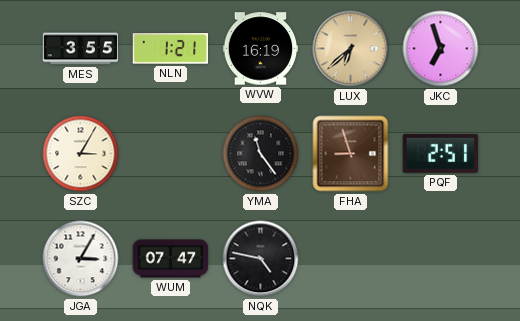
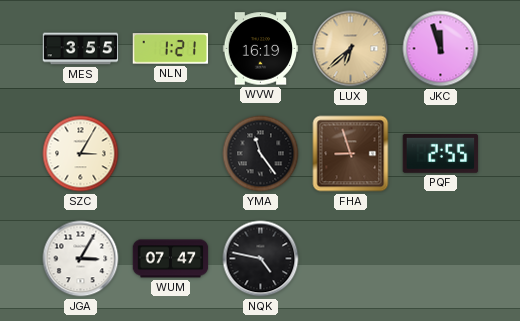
JKC: 6:57 -> 11:57 (441, 49)
PQF: 2:51 -> 2:55 (441, 153)
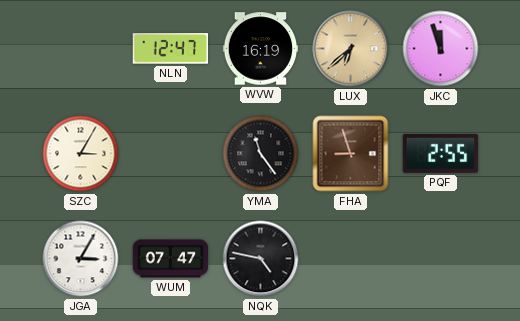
MES: 3:55 -> none (81, 49)
NLN: 1:21 -> 12:47 (171, 49)
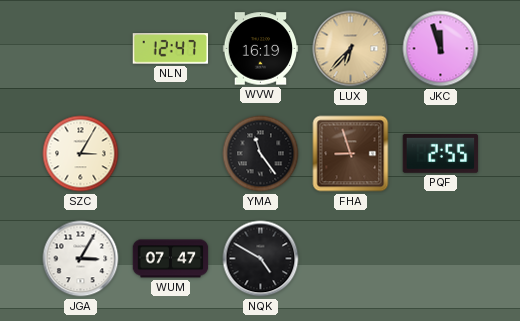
LUX: 6:38 -> 6:37 (351, 49)
NQK: 4:47 -> 4:50 (261, 259)
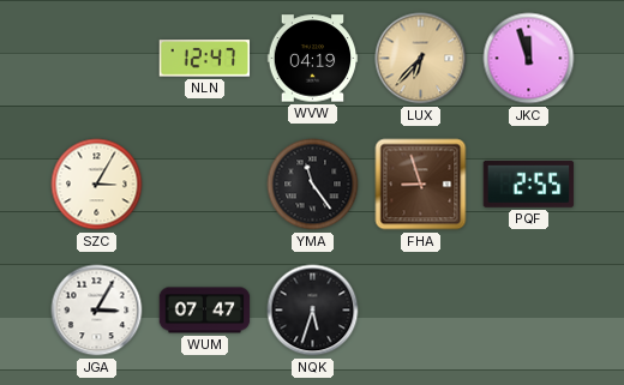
WVW: 16:19 -> 04:19 (313, 59)
NQK: 4:50 -> 5:33 (313, 311)
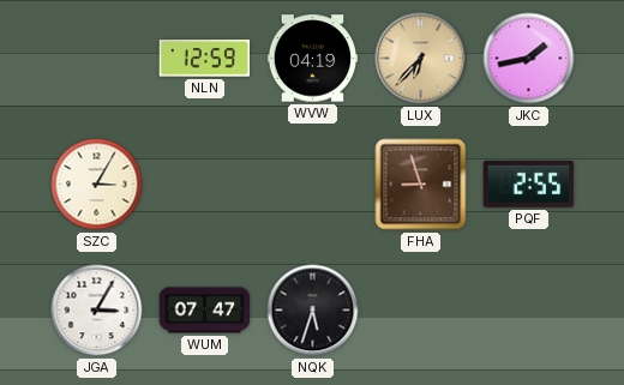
NLN: 12:47 -> 12:59 (205, 59)
JKC: 11:57 -> 1:43 (529, 59)
YMA: 11:24 -> none (313, 185)
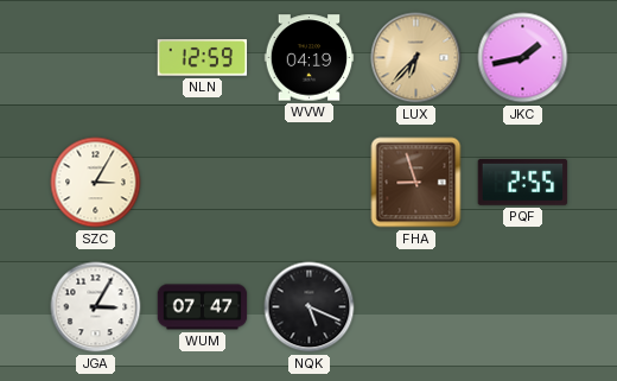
NQK: 5:33 -> 5:19 (310, 307)
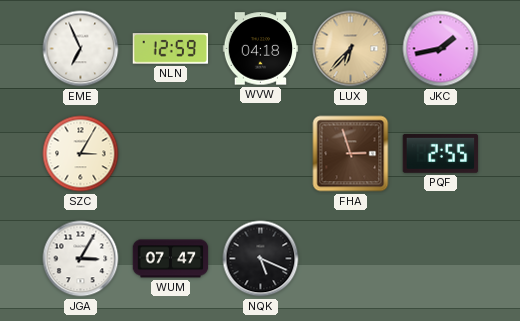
EME: none -> 6:56 (81, 49)
WVW: 04:19 -> 04:18 (261, 49)
FHA: 8:57 -> 2:57 (351, 154)
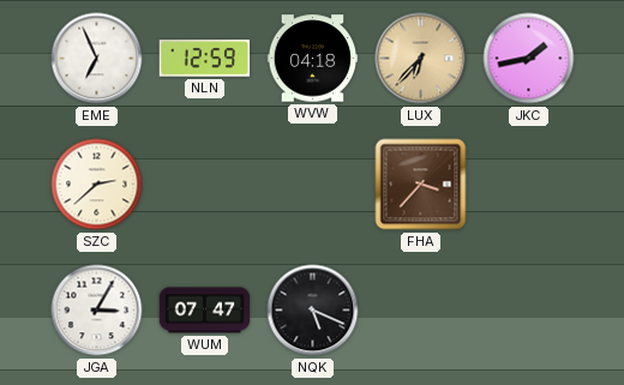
SZC: 3:05 -> 2:38 (97, 185)
FHA: 2:57 -> 3:37 (421, 185)
PQF: 2:55 -> none (441, 153)
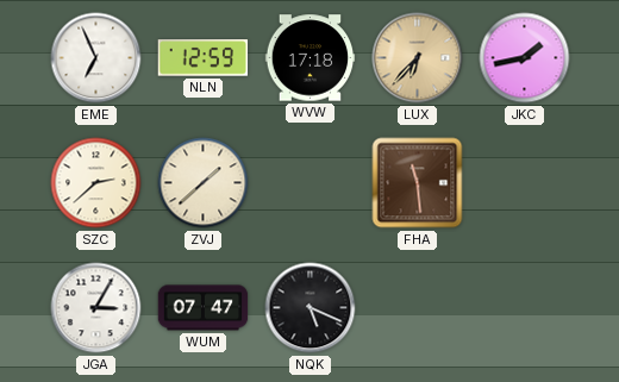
WVW: 04:18 -> 17:18 (311, 58)
ZVJ: none -> 1:38 (204, 183)
FHA: 3:37 -> 11:29 (418, 183)
